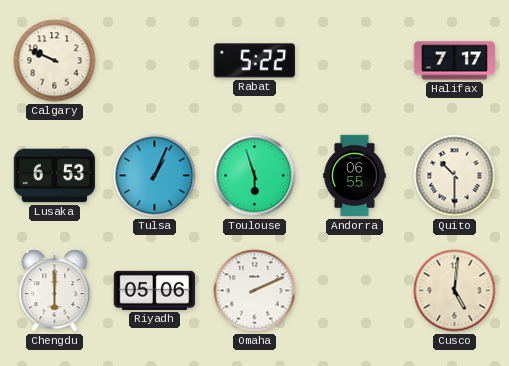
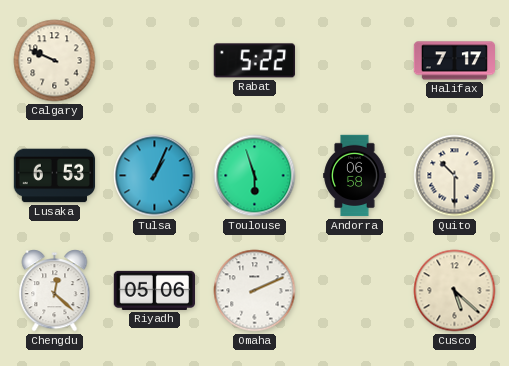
Andorra: 06:55 -> 06:58 (355, 176)
Chengdu: 6:00 -> 12:22 (55, 291)
Cusco: 5:01 -> 5:22 (455, 291)
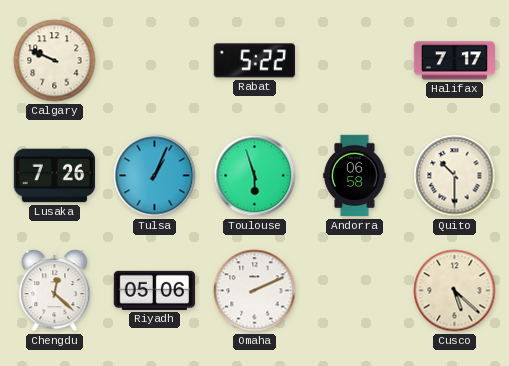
Lusaka: 6:53 -> 7:26 (55, 176)
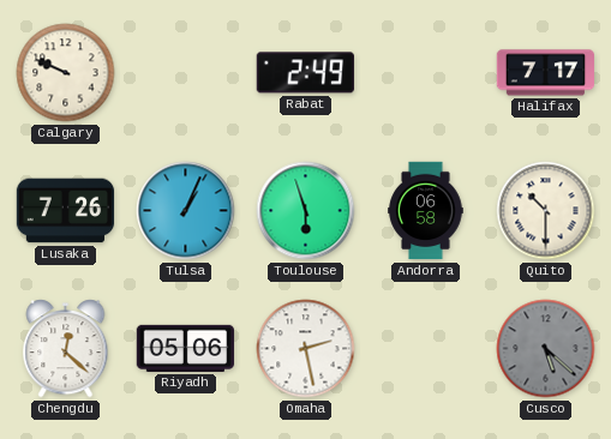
Rabat: 5:22 -> 2:49 (305, 73)
Omaha: 2:11 -> 2:28 (306, 349)
Cusco dial: cream -> grey (546, 349)
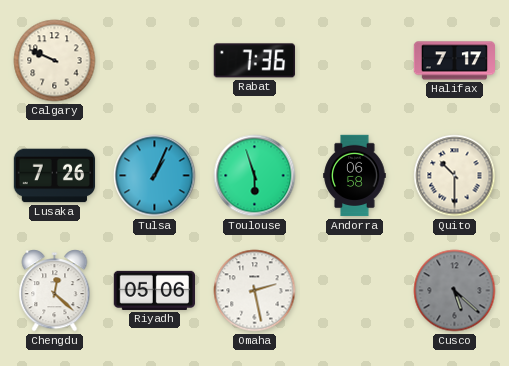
Rabat: 2:49 -> 7:36 (254, 61)
